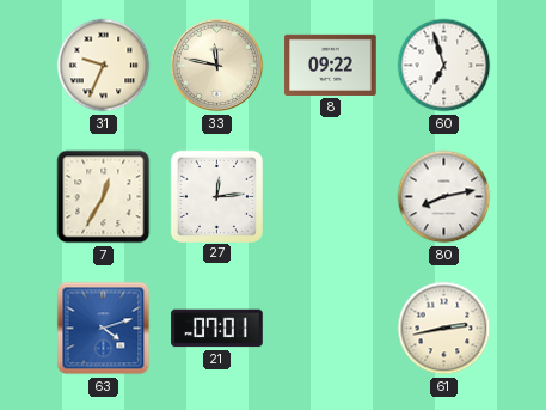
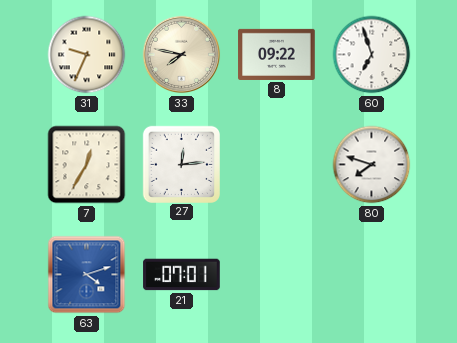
33: 11:47 -> 7:47 (182, 55)
80: 8:13 -> 7:48 (372, 165)
61: 2:43 -> none (444, 329)
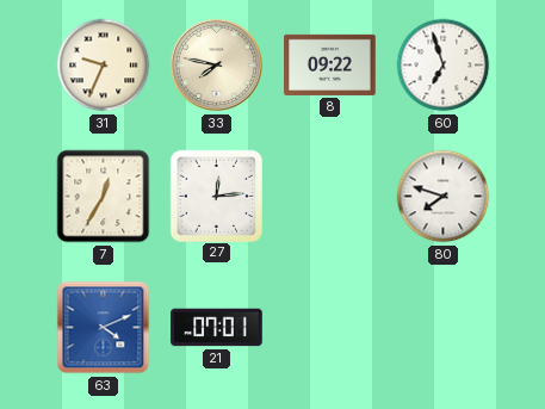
63: 4:12 -> 4:11 (104, 328)
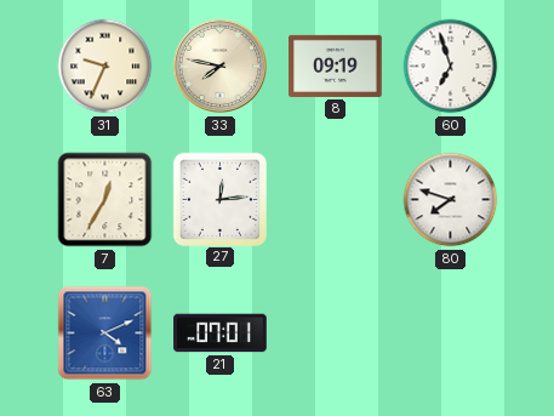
8: 09:22 -> 09:19 (336, 65)
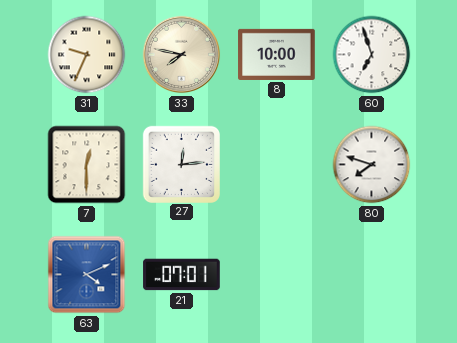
8: 09:19 -> 10:00 (277, 54)
7: 12:35 -> 12:30 (87, 165)
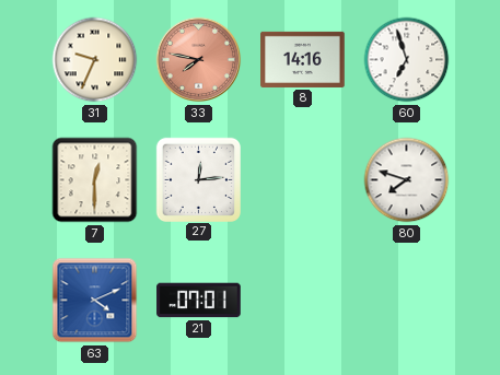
33 dial: cream -> salmon (199, 60)
8: 10:00 -> 14:16 (303, 59)
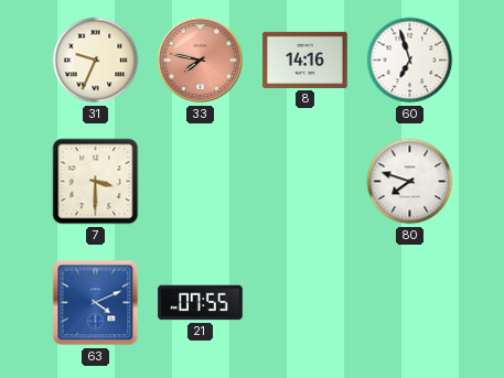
7: 12:30 -> 3:30 (96, 182)
27: 12:14 -> none (198, 179)
21: 07:01 -> 07:55 (201, 303)
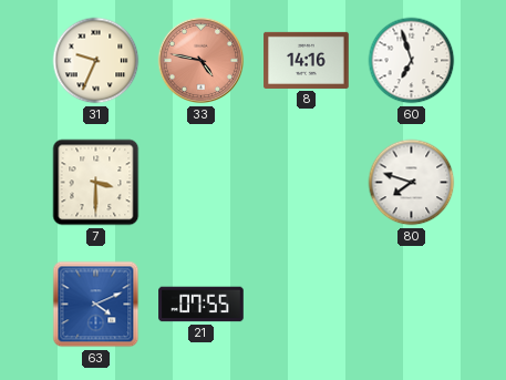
33: 7:47 -> 4:47 (202, 61)
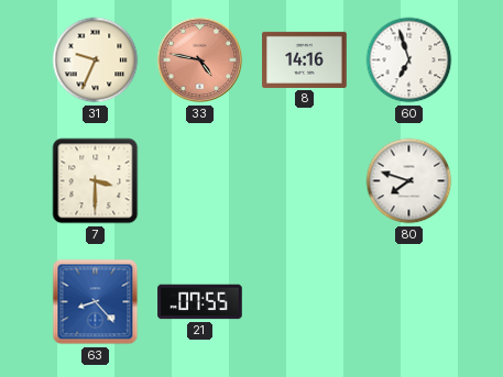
63: 4:11 -> 8:23 (96, 302)
